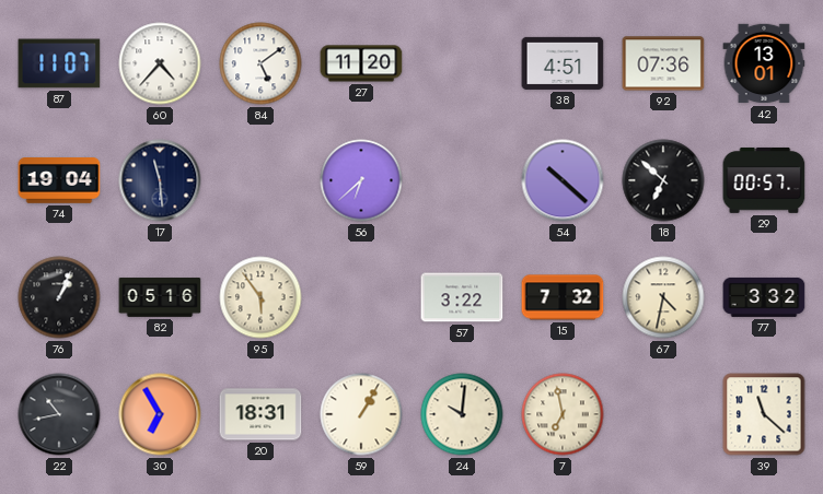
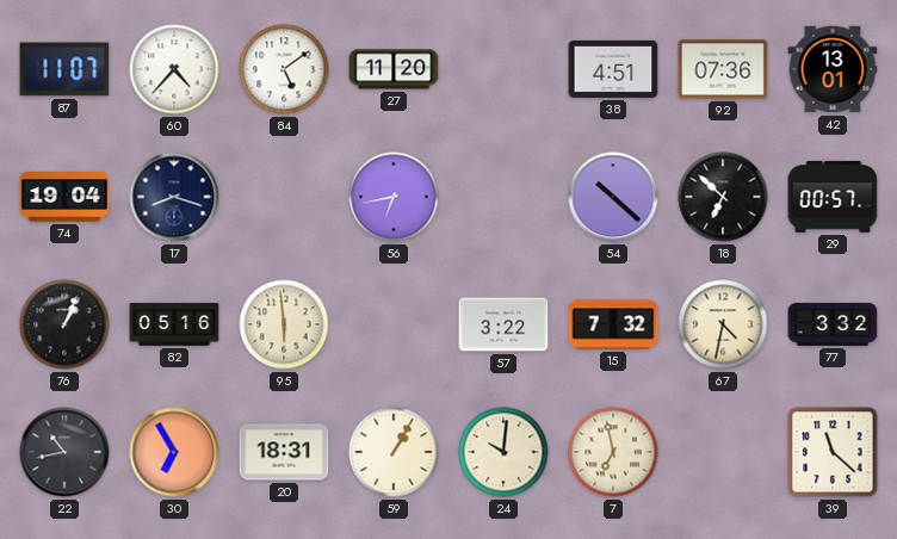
17: 11:29 -> 8:18 (174, 197)
56: 6:38 -> 6:43 (394, 197)
95: 5:54 -> 5:59 (284, 324)
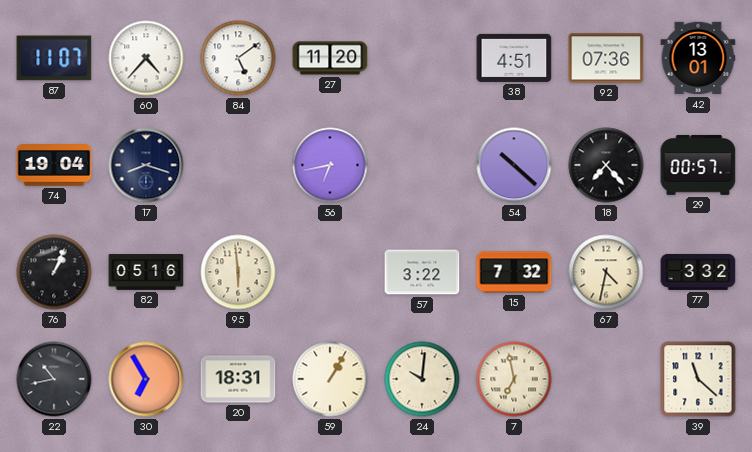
18: 6:52 -> 7:23 (606, 165)
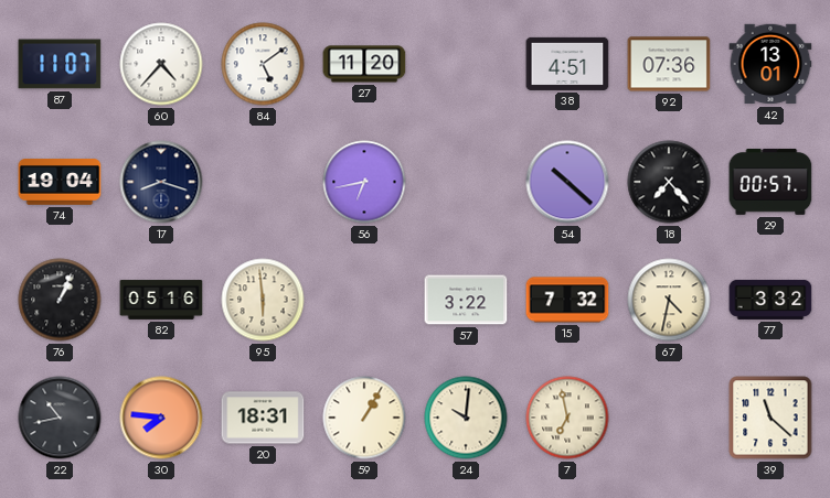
30: 6:55 -> 7:46 (161, 418)
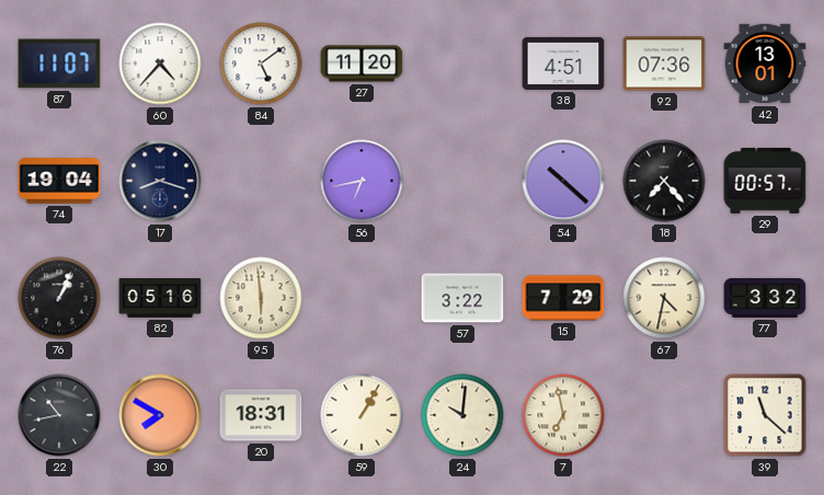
15: 7:32 -> 7:29 (563, 298)
30: 7:46 -> 7:50 (160, 415)
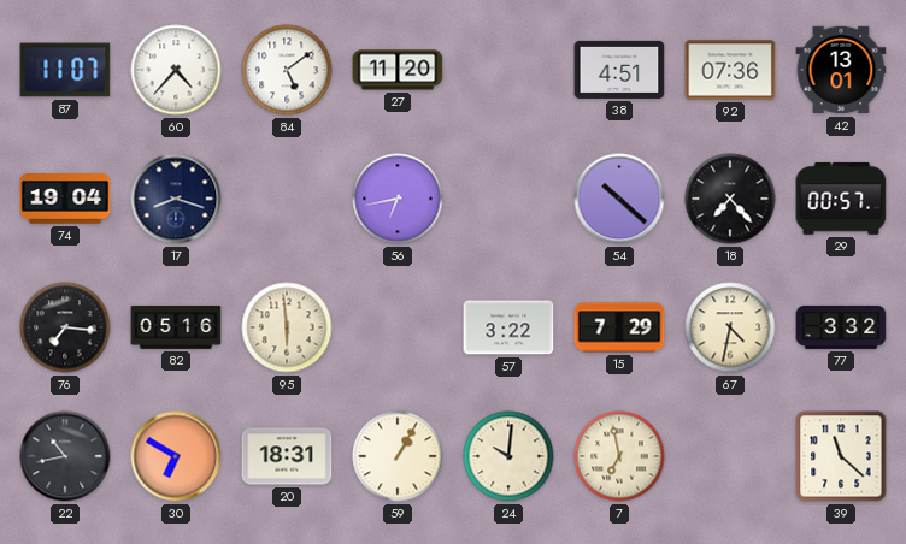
76: 1:04 -> 7:16 (65, 327)
30: 7:50 -> 6:50 (176, 456)
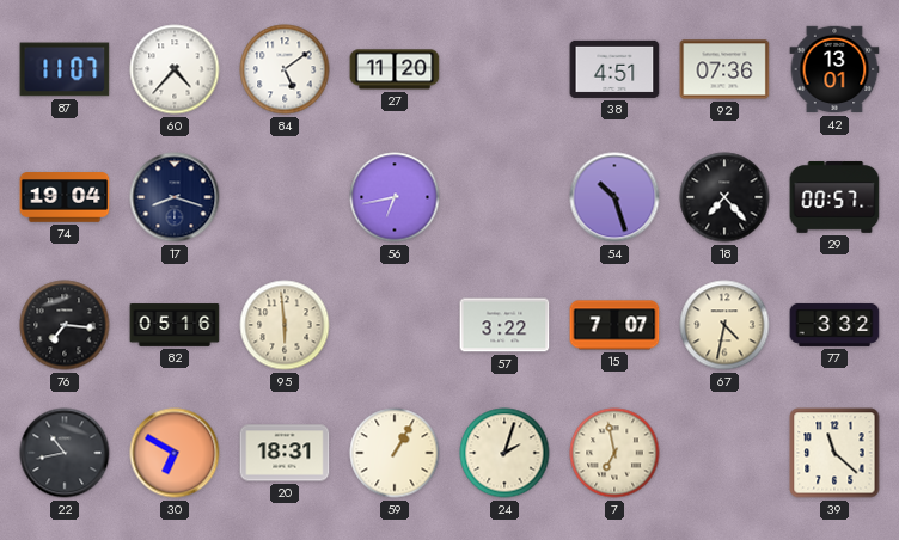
54: 10:22 -> 10:27 (614, 197)
15: 7:29 -> 7:07 (614, 325)
24: 10:01 -> 2:03 (504, 453)
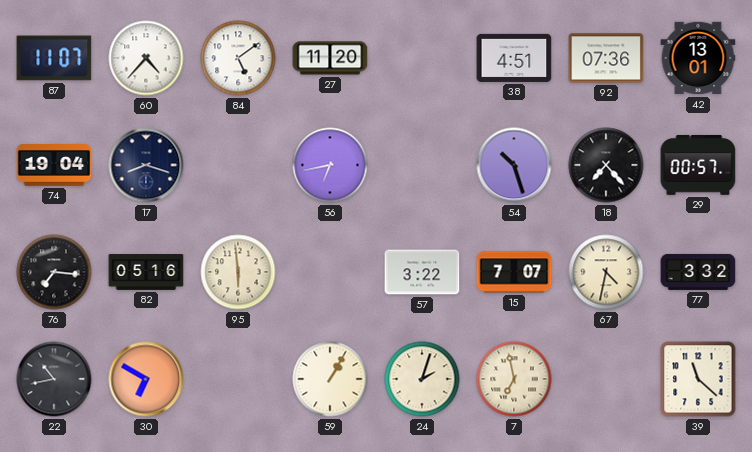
20: 18:31 -> none (285, 453)
